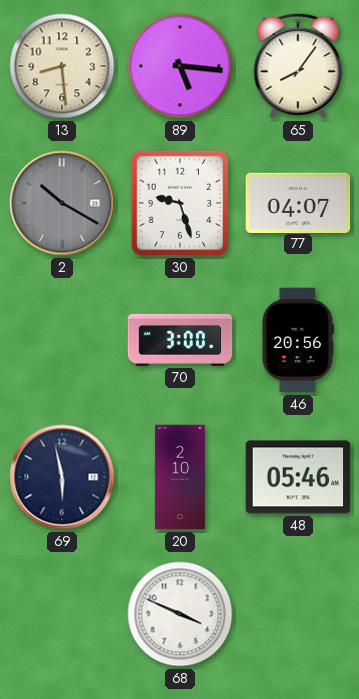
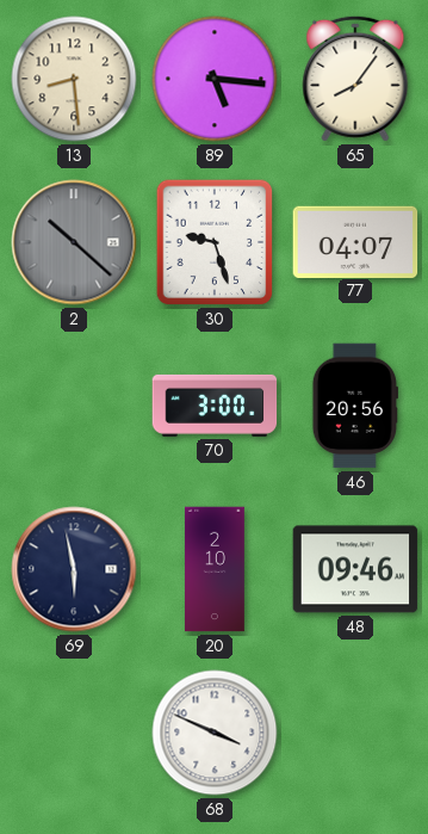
2: 10:20 -> 10:22 (74, 242)
48: 05:46 -> 09:46 (355, 569)
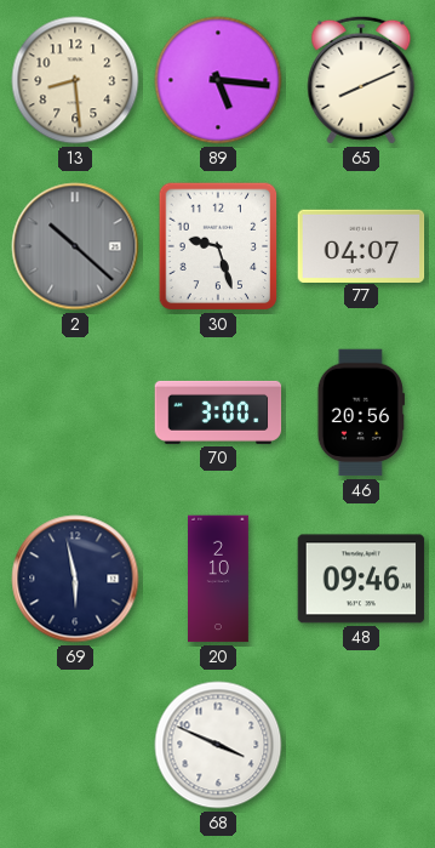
65: 8:06 -> 8:11 (361, 80)
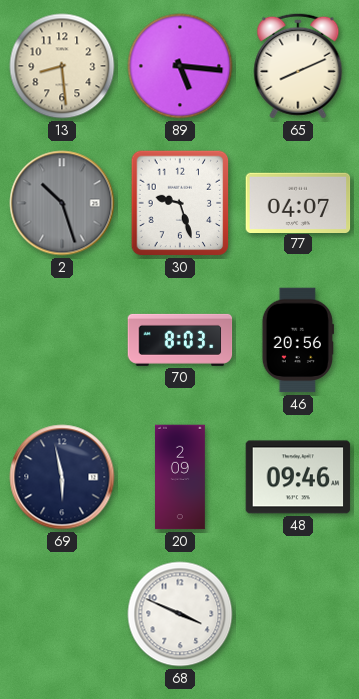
2: 10:22 -> 10:27 (62, 203)
70: 3:00 -> 8:03 (180, 340)
20: 2:10 -> 2:09 (181, 477)
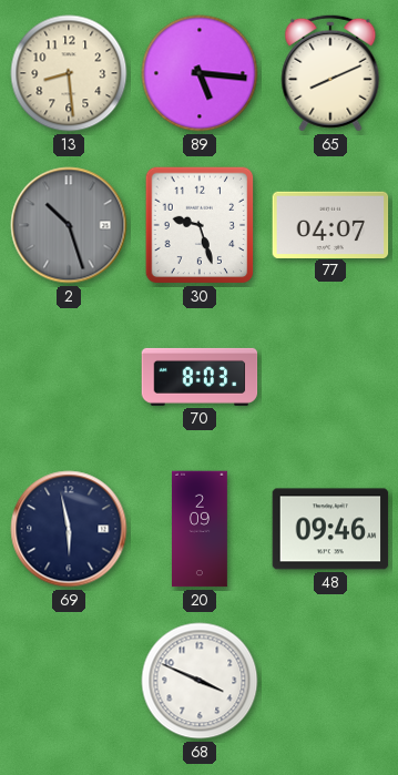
46: 20:56 -> none (298, 340)
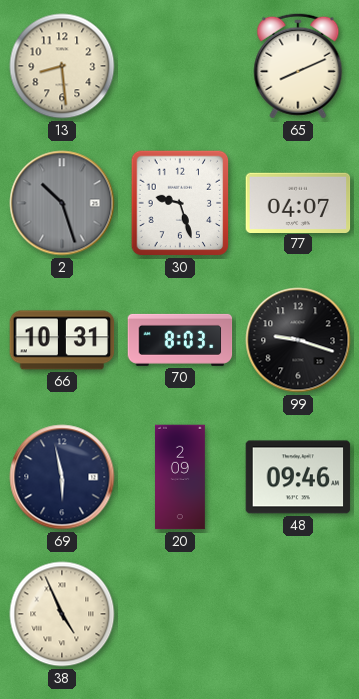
89: 5:16 -> none (200, 73)
66: none -> 10:31 (62, 340)
99: none -> 9:18 (298, 340)
38: none -> 4:56 (62, 614)
68: 3:49 -> none (200, 681)
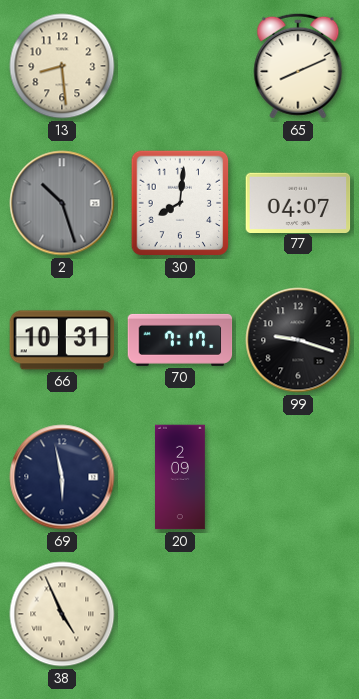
30: 9:27 -> 8:01 (180, 203)
70: 8:03 -> 7:17 (180, 340)
48: 09:46 -> none (298, 477)
